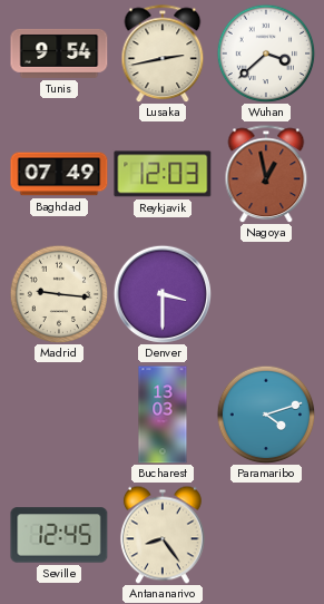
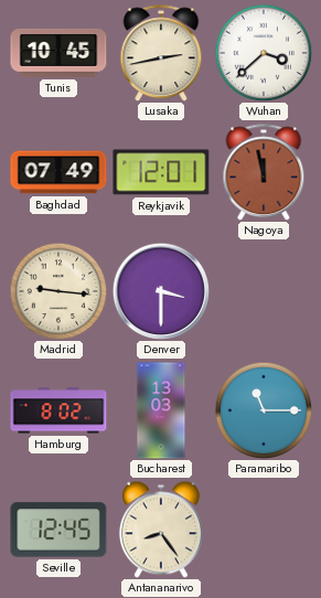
Tunis: 9:54 -> 10:45 (58, 53)
Reykjavik: 12:03 -> 12:01 (161, 172)
Nagoya: 12:58 -> 11:58 (264, 172)
Hamburg: none -> 8:02 (58, 410)
Paramaribo: 4:12 -> 11:15 (264, 410)
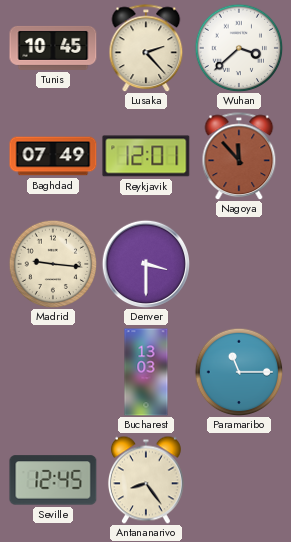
Lusaka: 2:43 -> 2:23 (146, 48)
Nagoya: 11:58 -> 11:53 (239, 156)
Hamburg: 8:02 -> none (58, 410)
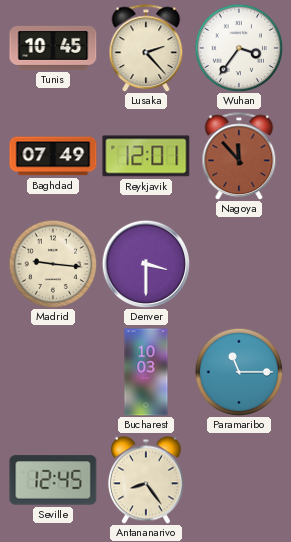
Wuhan: 3:38 -> 3:36 (239, 48)
Bucharest: 13:03 -> 10:03 (146, 372)
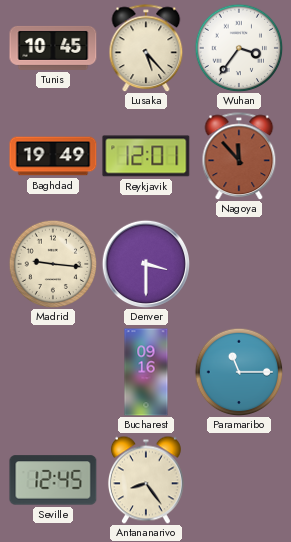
Lusaka: 2:23 -> 5:23 (146, 48)
Baghdad: 07:49 -> 19:49 (53, 156)
Bucharest: 10:03 -> 09:16 (146, 372)
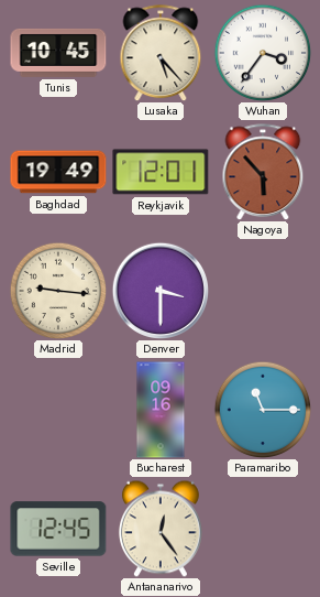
Nagoya: 11:53 -> 5:53 (263, 172)
Antananarivo: 8:24 -> 12:24 (161, 529)
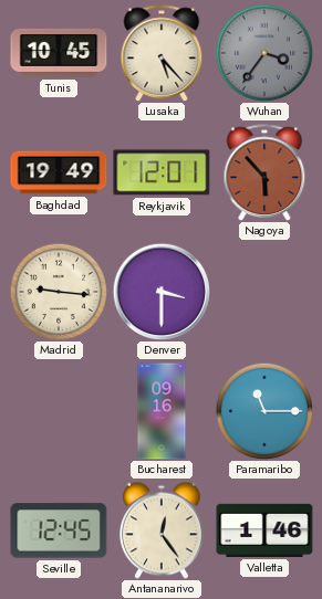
Wuhan dial: white -> grey (264, 53)
Valletta: none -> 1:46 (264, 530)
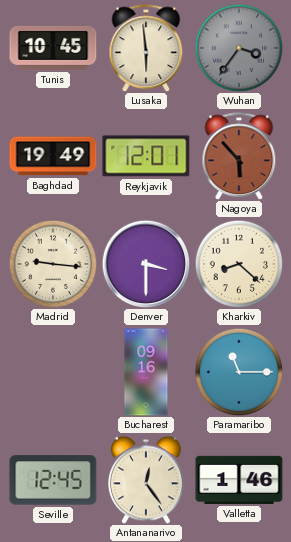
Lusaka: 5:23 -> 5:59 (146, 48)
Kharkiv: none -> 8:22 (239, 264)
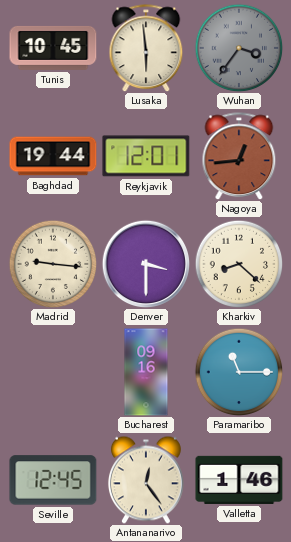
Baghdad: 19:49 -> 19:44 (53, 156)
Nagoya: 5:53 -> 12:44 (239, 156)
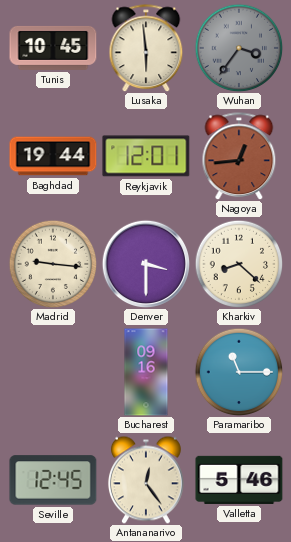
Valletta: 1:46 -> 5:46 (239, 480)
